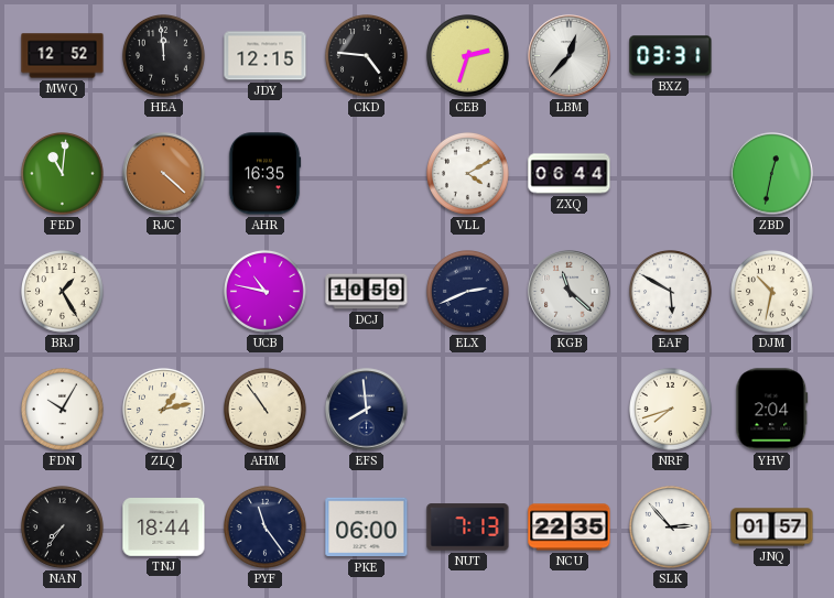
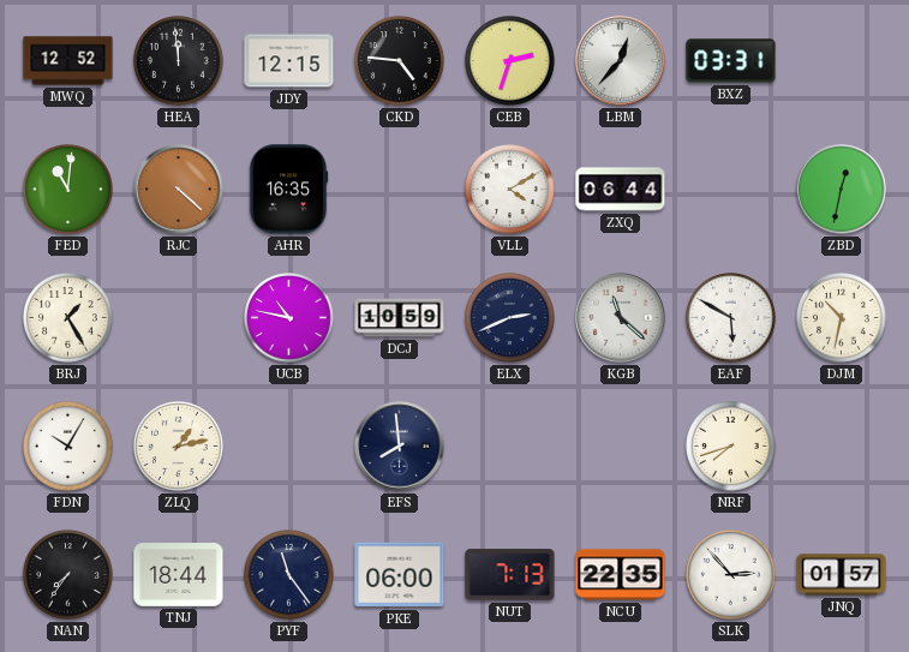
AHM: 10:54 -> none (266, 410)
YHV: 2:04 -> none (772, 410)
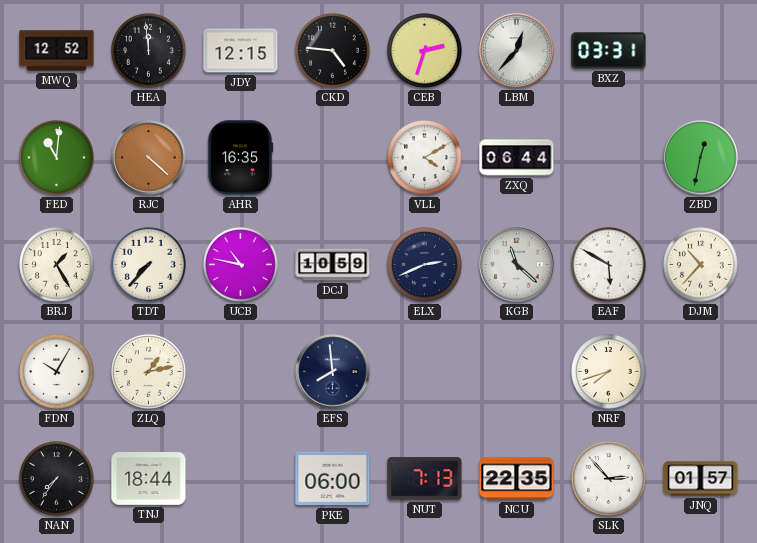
TDT: none -> 7:37 (149, 265)
DJM: 10:32 -> 10:37 (701, 265)
PYF: 11:24 -> none (289, 575)
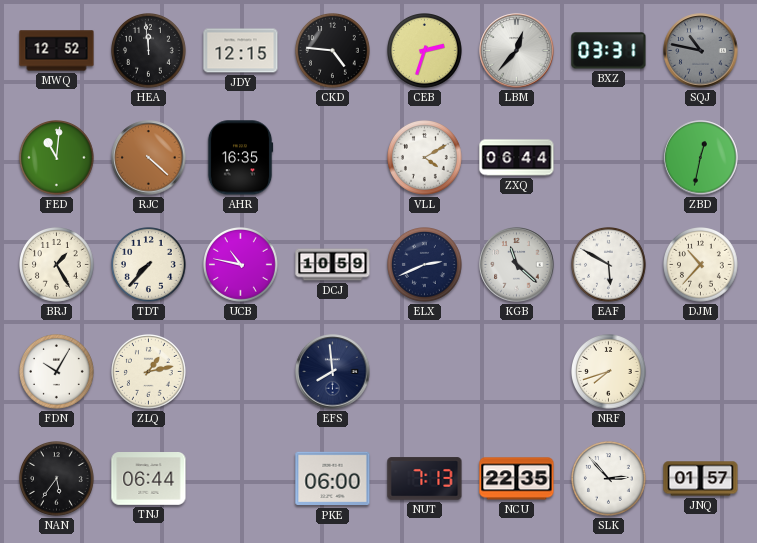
SQJ: none -> 10:47 (701, 51)
NAN: 7:36 -> 5:36 (57, 479)
TNJ: 18:44 -> 06:44 (149, 479)
